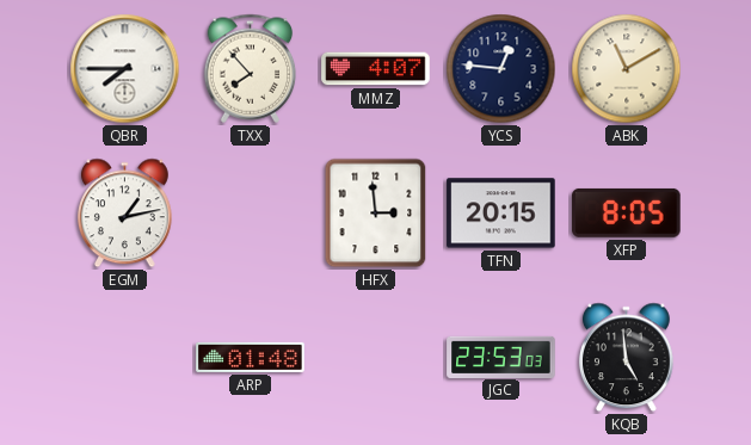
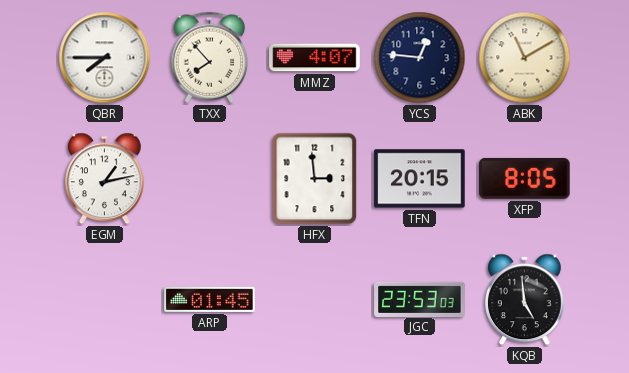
ARP: 01:48 -> 01:45 (210, 299)
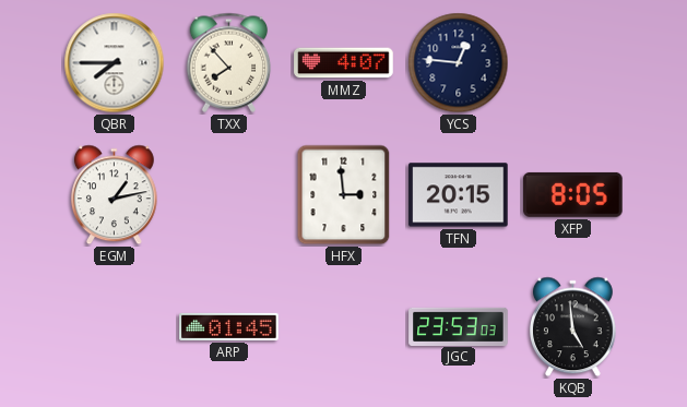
ABK: 11:10 -> none (525, 58)
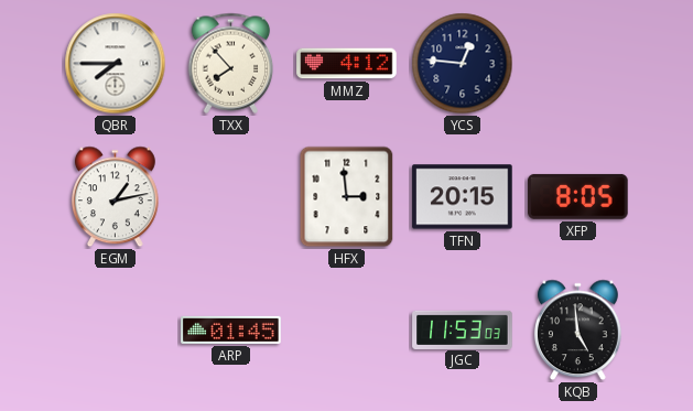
MMZ: 4:07 -> 4:12 (347, 64)
JGC: 23:53 -> 11:53 (463, 329)
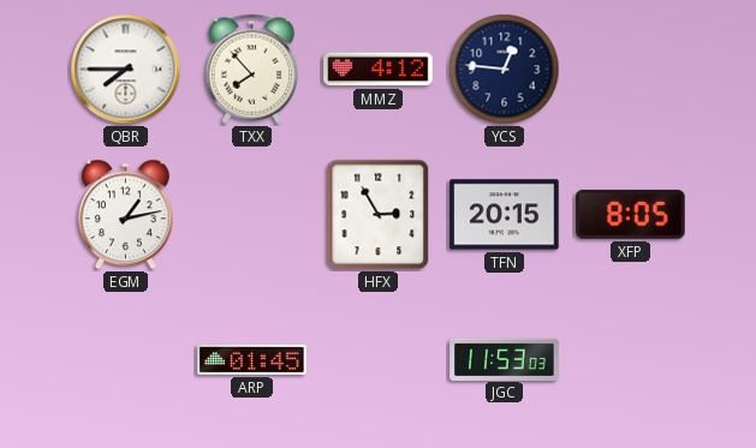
HFX: 2:59 -> 2:55 (379, 215)
KQB: 4:59 -> none (577, 331)
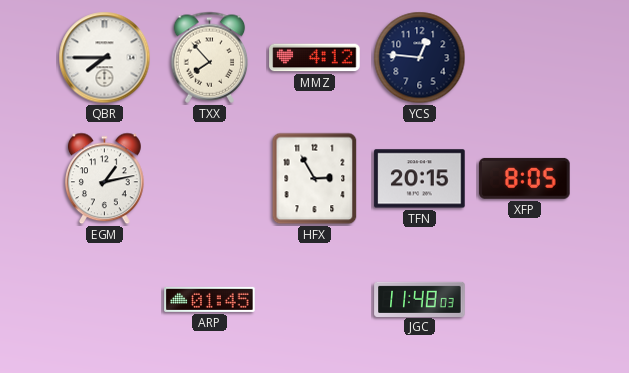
JGC: 11:53 -> 11:48 (420, 299)
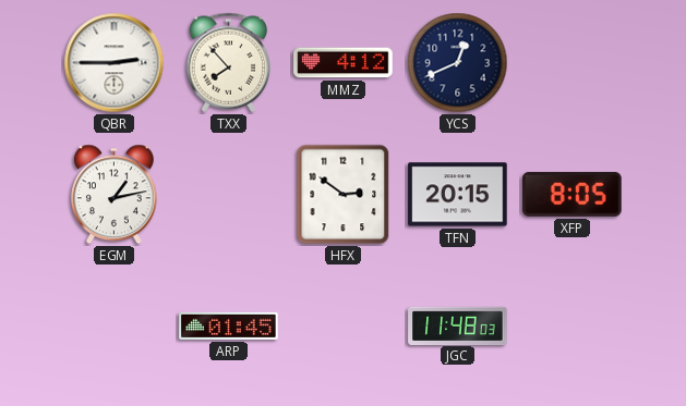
QBR: 7:45 -> 2:45 (115, 63)
YCS: 12:46 -> 12:41 (458, 63)
HFX: 2:55 -> 2:51 (344, 195)
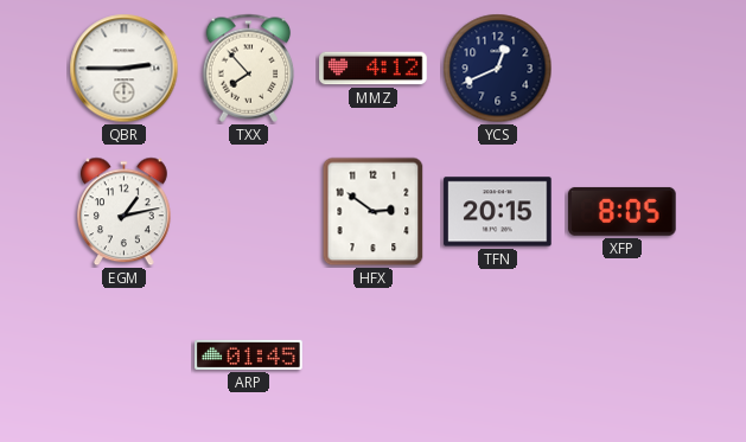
JGC: 11:48 -> none (458, 325)
